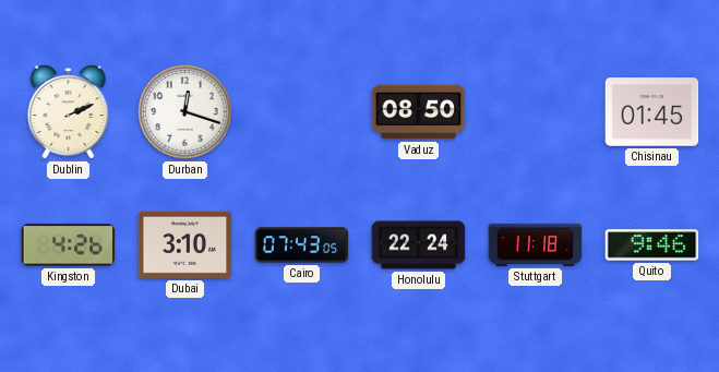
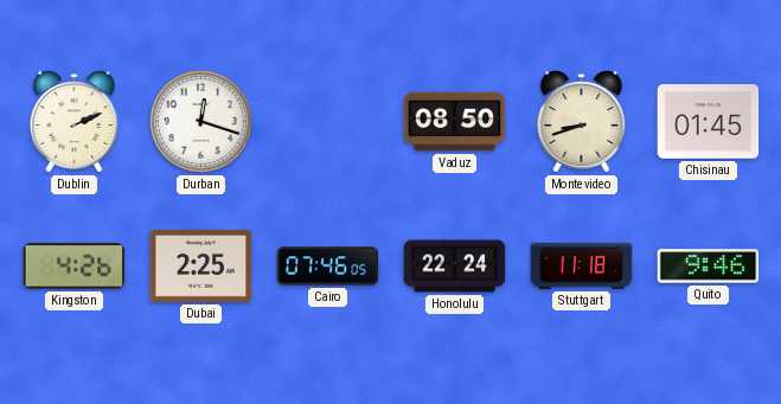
Montevideo: none -> 8:42 (582, 122)
Dubai: 3:10 -> 2:25 (201, 265)
Cairo: 07:43 -> 07:46 (328, 267)
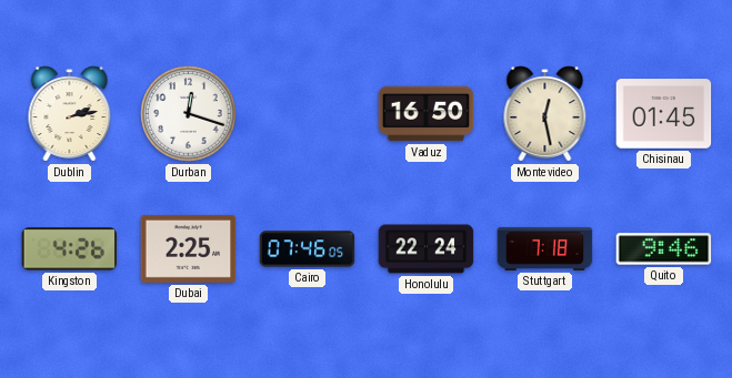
Dublin: 2:11 -> 2:13 (70, 114)
Vaduz: 08:50 -> 16:50 (427, 114)
Montevideo: 8:42 -> 12:28 (545, 114)
Stuttgart: 11:18 -> 7:18 (545, 248)
